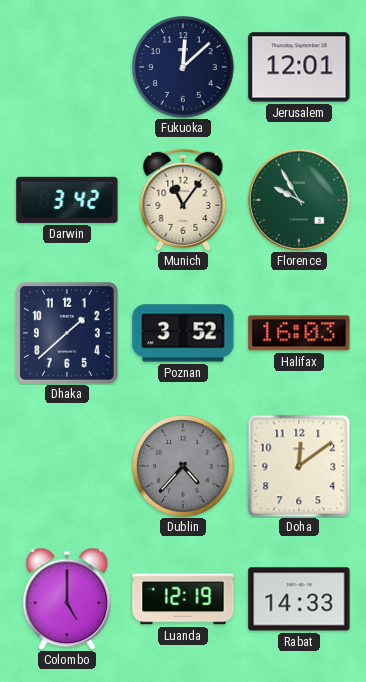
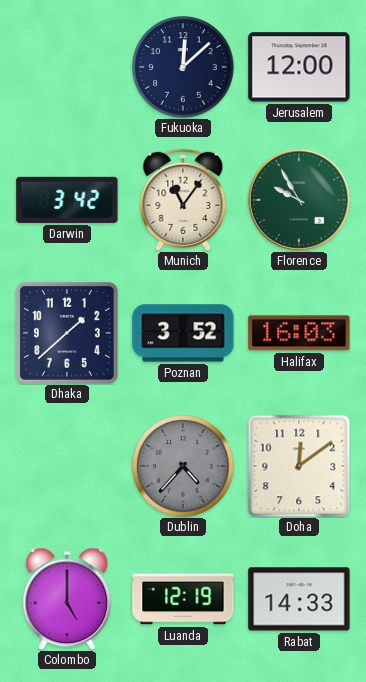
Jerusalem: 12:01 -> 12:00 (299, 67)
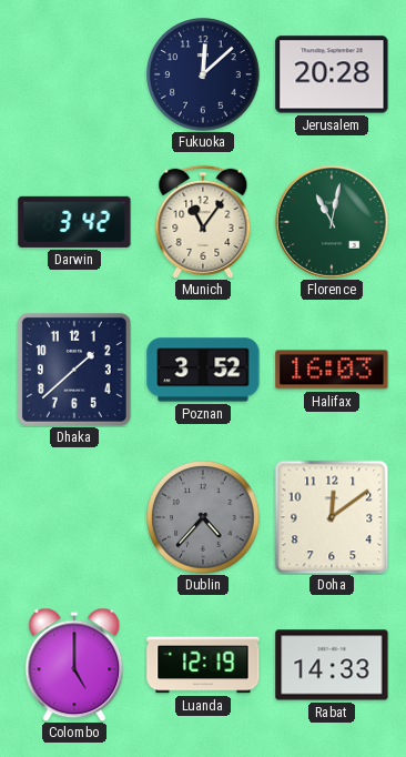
Jerusalem: 12:00 -> 20:28 (332, 74)
Florence: 9:55 -> 11:02 (332, 222)
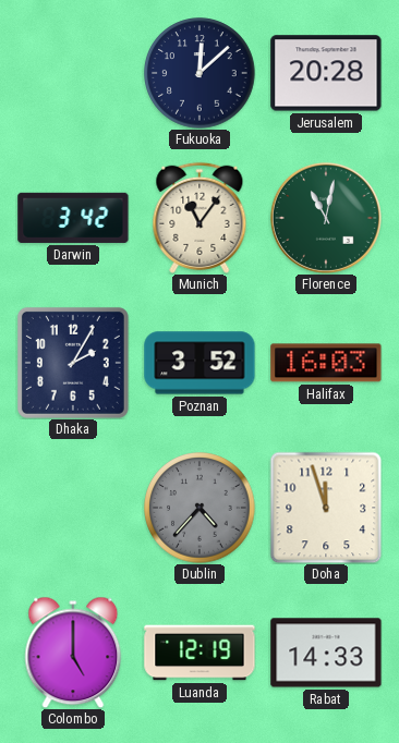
Dhaka: 1:38 -> 2:05 (73, 363)
Doha: 12:09 -> 11:57 (326, 508)
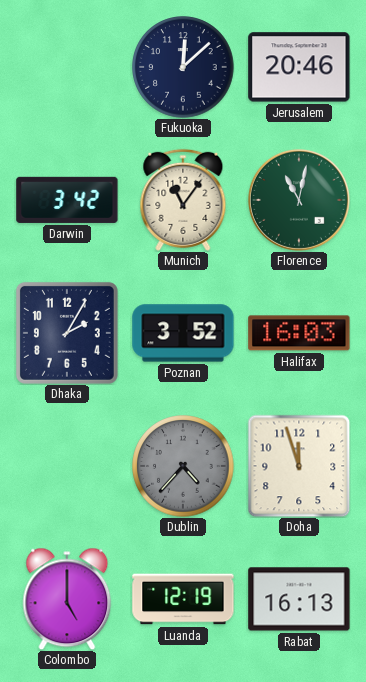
Jerusalem: 20:28 -> 20:46 (299, 67)
Rabat: 14:33 -> 16:13 (299, 599)
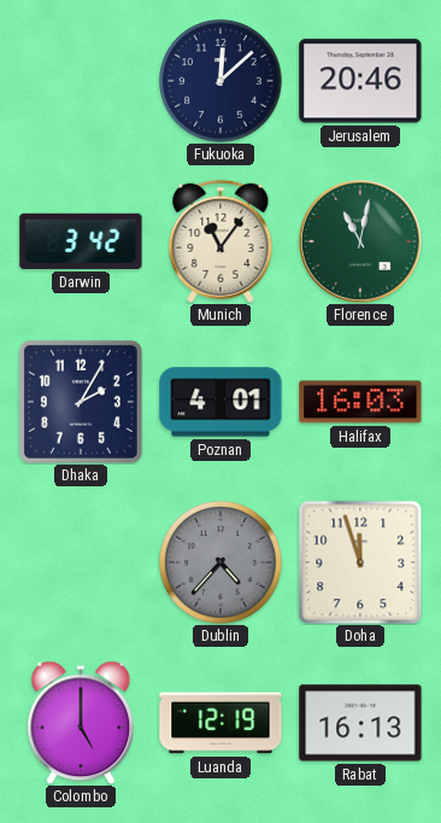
Poznan: 3:52 -> 4:01 (220, 402)
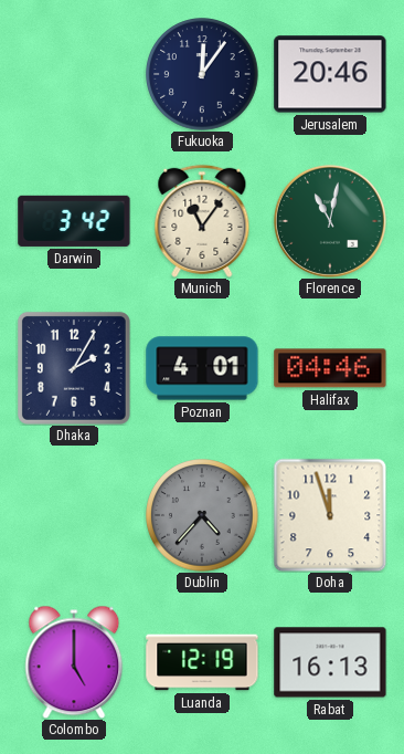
Fukuoka: 12:08 -> 12:06 (202, 74)
Halifax: 16:03 -> 04:46 (330, 368)
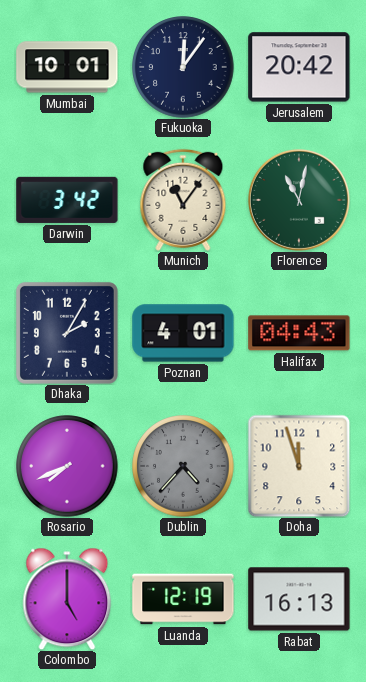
Mumbai: none -> 10:01 (67, 67)
Jerusalem: 20:46 -> 20:42 (299, 67)
Halifax: 04:46 -> 04:43 (299, 333)
Rosario: none -> 7:41 (67, 466)
